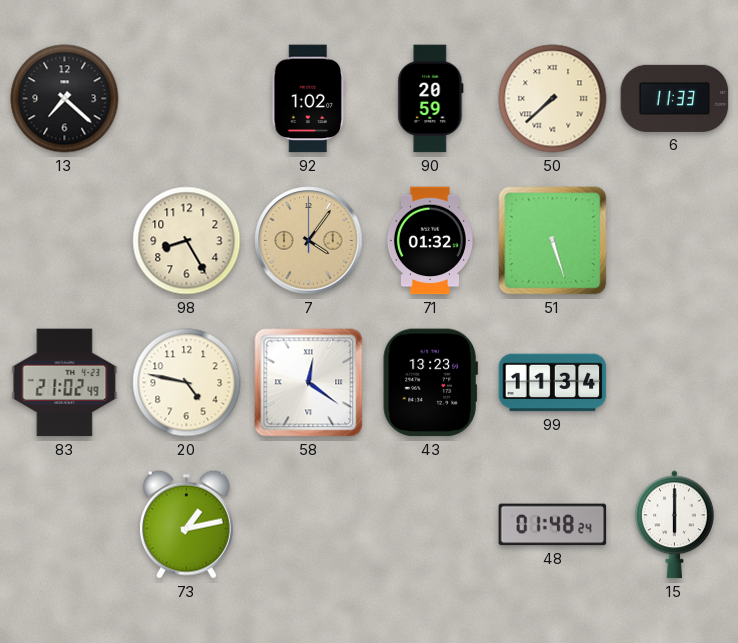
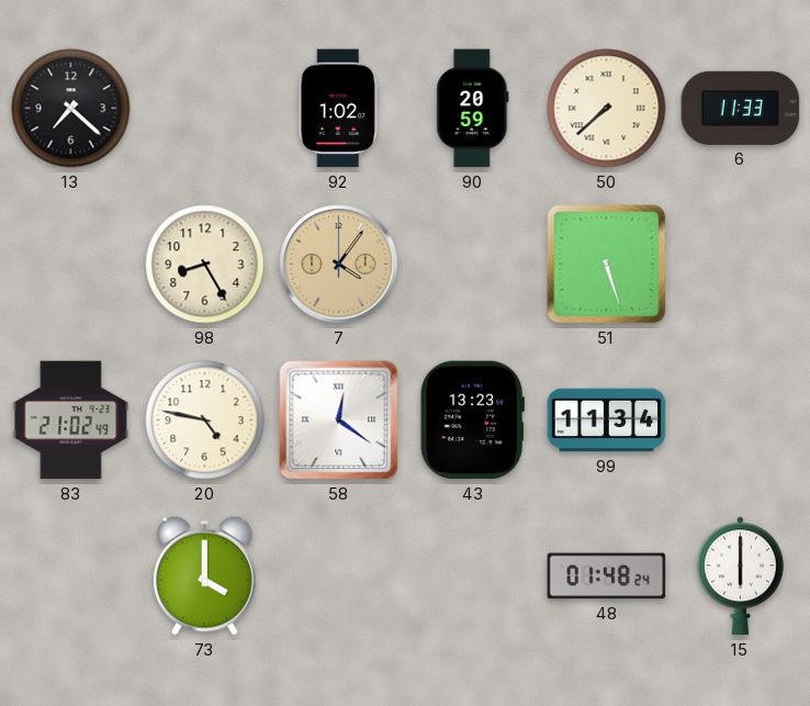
71: 01:32 -> none (430, 241)
73: 1:13 -> 4:00 (204, 575)
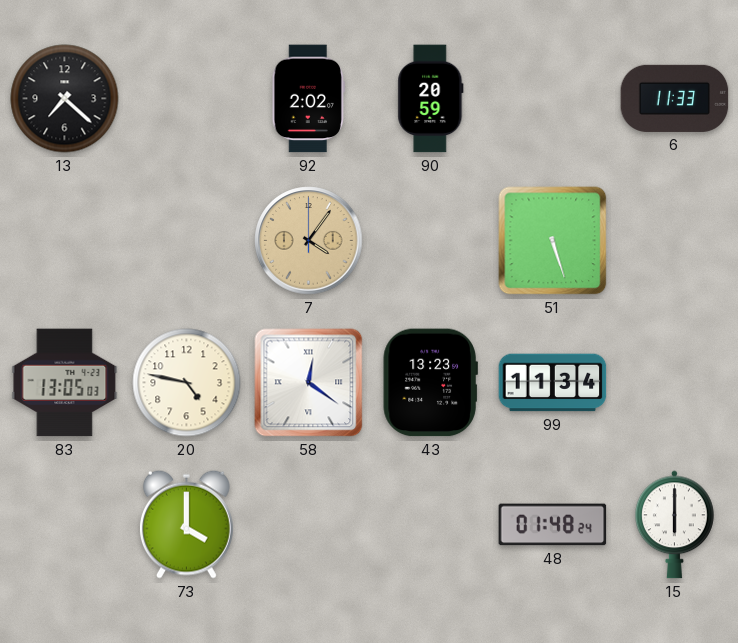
92: 1:02 -> 2:02 (308, 99)
50: 7:38 -> none (607, 109)
98: 8:25 -> none (205, 265)
83: 21:02 -> 13:05 (65, 383)
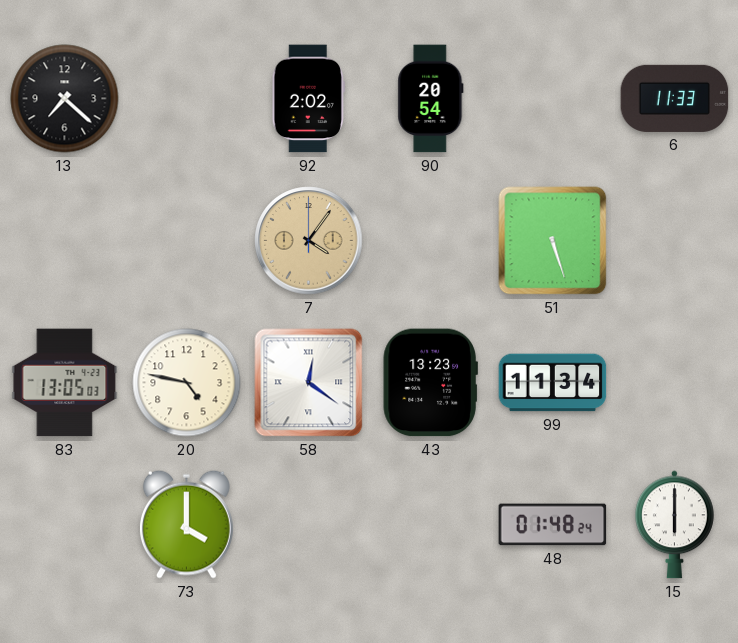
90: 20:59 -> 20:54 (431, 99)
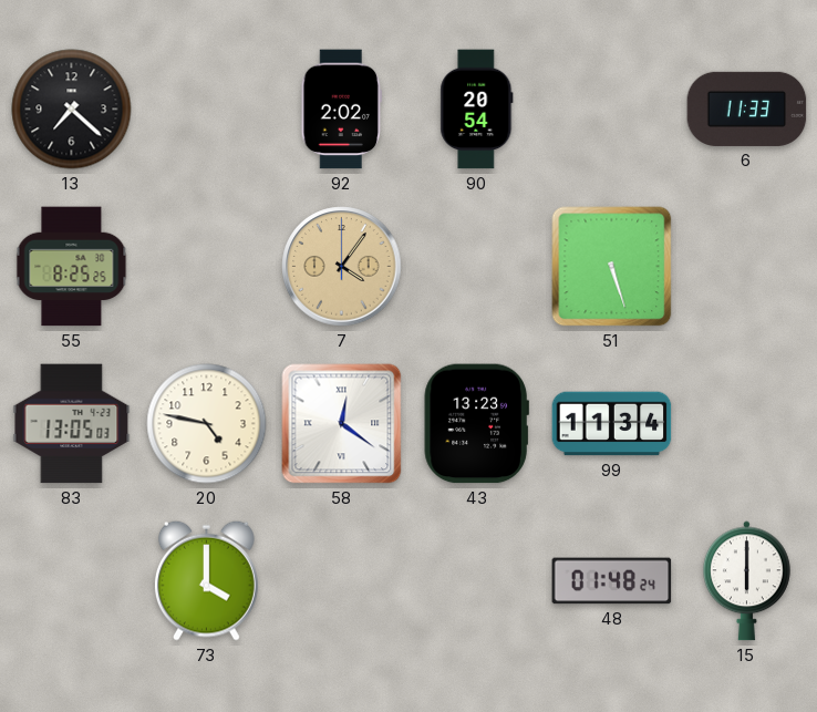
55: none -> 8:25 (72, 267)
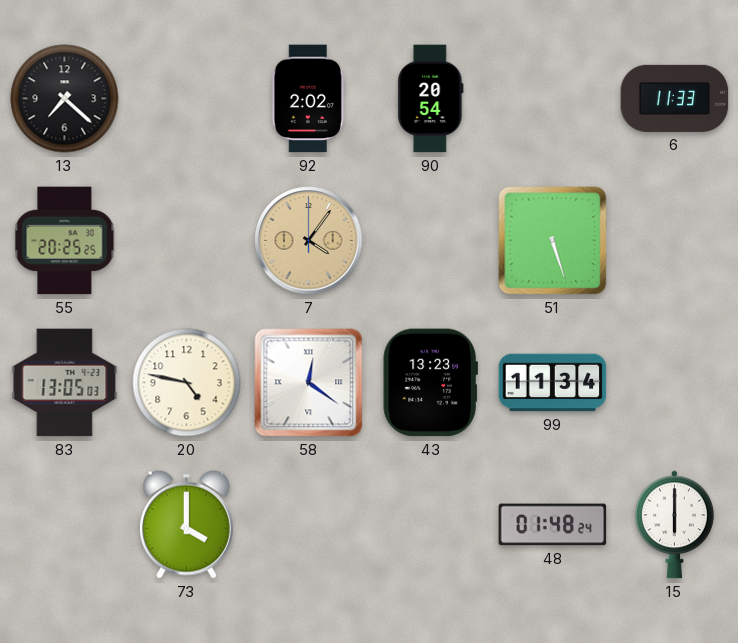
55: 8:25 -> 20:25 (65, 241)
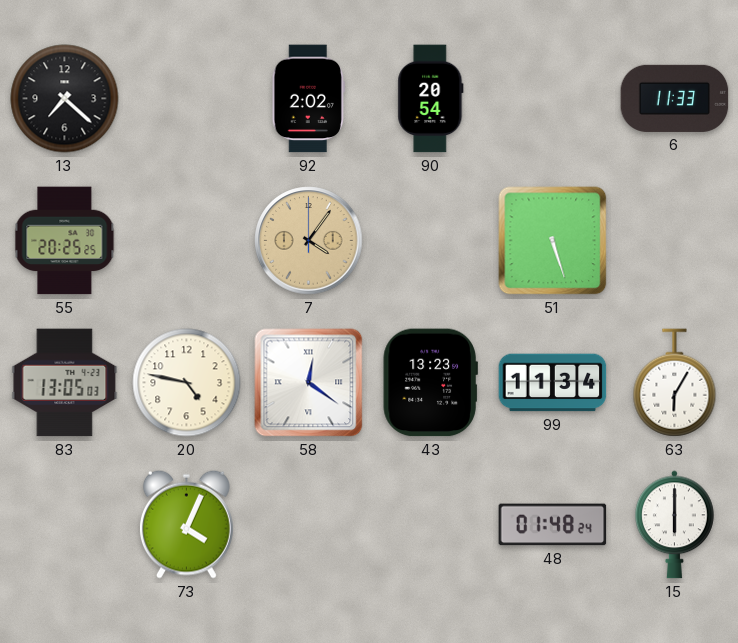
63: none -> 6:05 (675, 383)
73: 4:00 -> 4:04 (186, 524)
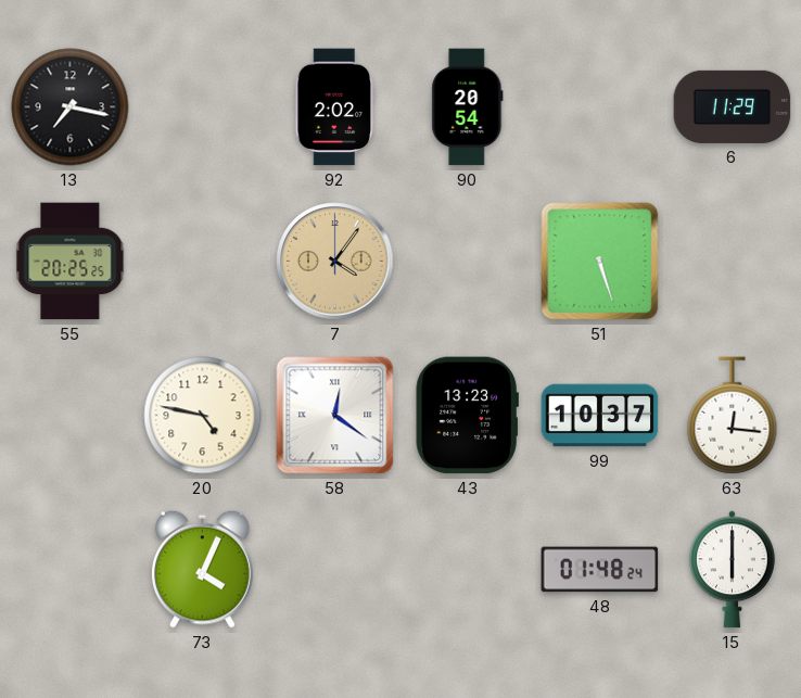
13: 7:22 -> 7:17 (71, 107)
6: 11:33 -> 11:29 (733, 106)
83: 13:05 -> none (65, 383)
99: 11:34 -> 10:37 (600, 416)
63: 6:05 -> 12:16 (733, 416)
